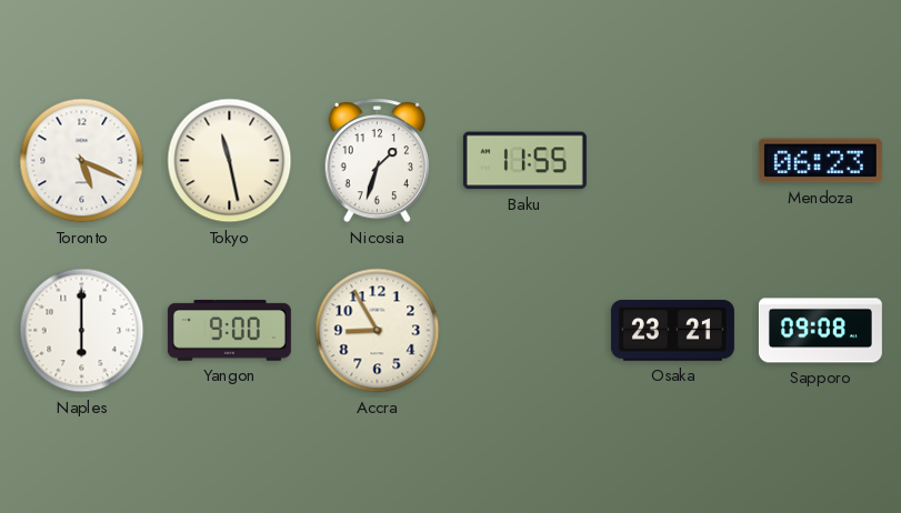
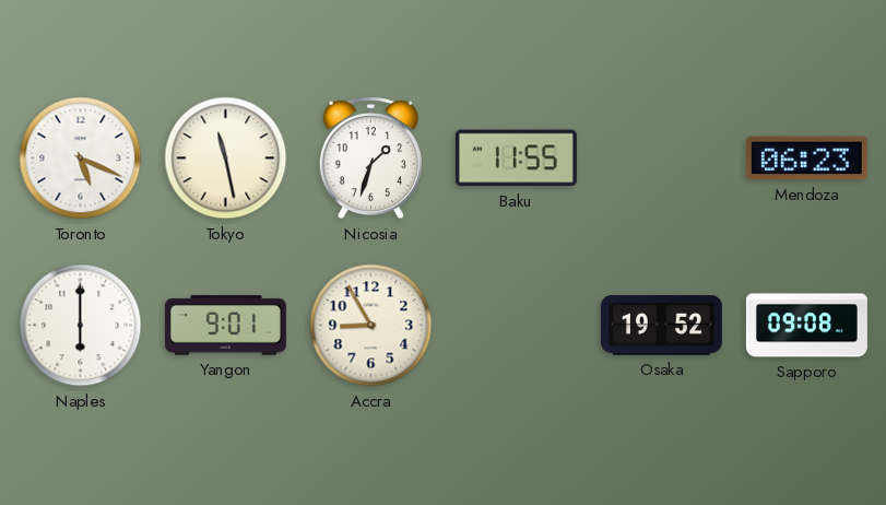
Yangon: 9:00 -> 9:01 (225, 326)
Osaka: 23:21 -> 19:52 (661, 326)
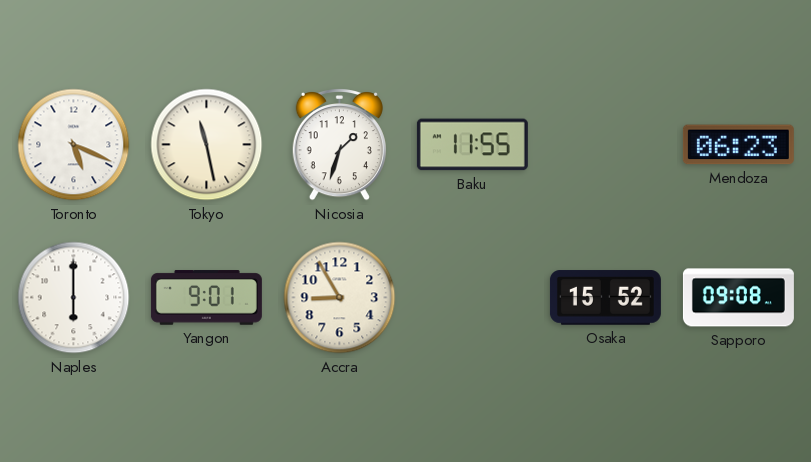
Osaka: 19:52 -> 15:52 (605, 298)
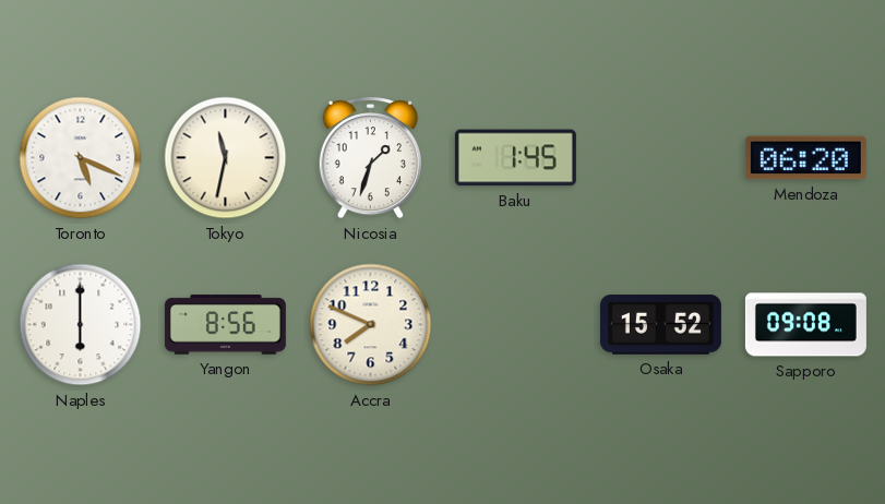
Tokyo: 11:28 -> 11:32 (226, 158)
Baku: 11:55 -> 1:45 (515, 158)
Mendoza: 06:23 -> 06:20 (805, 158)
Yangon: 9:01 -> 8:56 (225, 325)
Accra: 8:55 -> 7:49 (371, 325)
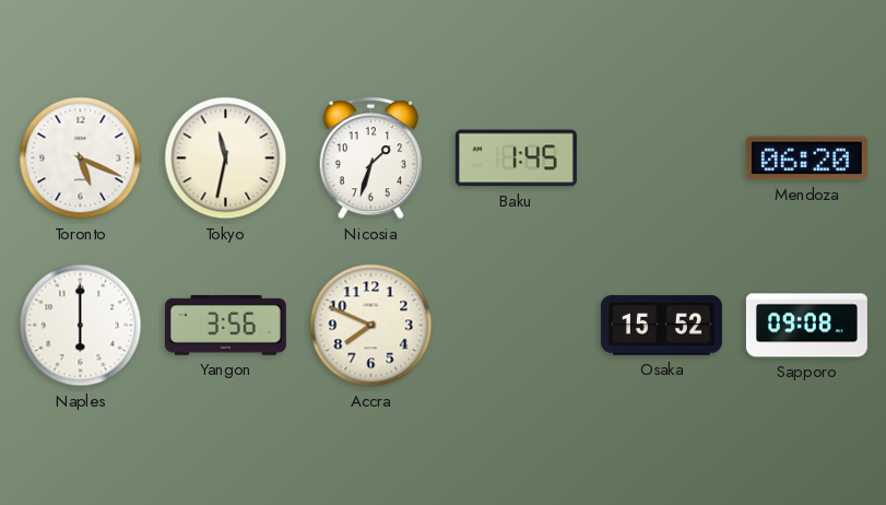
Yangon: 8:56 -> 3:56 (225, 326)
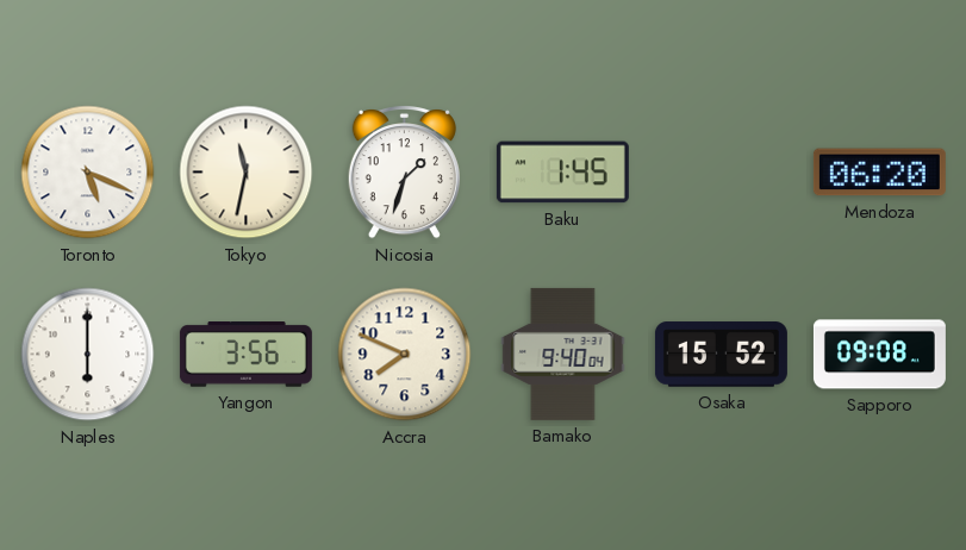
Bamako: none -> 9:40 (563, 354)
